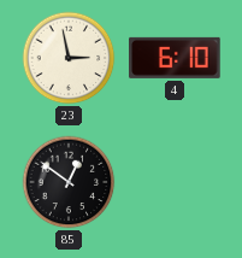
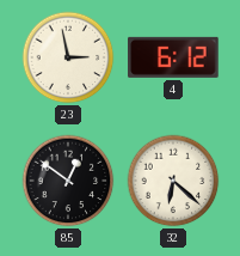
4: 6:10 -> 6:12 (173, 57)
32: none -> 6:22 (173, 181)
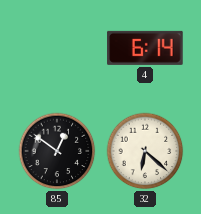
23: 2:58 -> none (68, 57)
4: 6:12 -> 6:14 (145, 48)
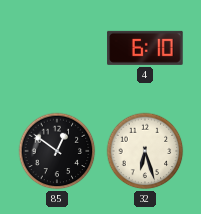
4: 6:14 -> 6:10 (145, 48)
32: 6:22 -> 6:27 (145, 151)
